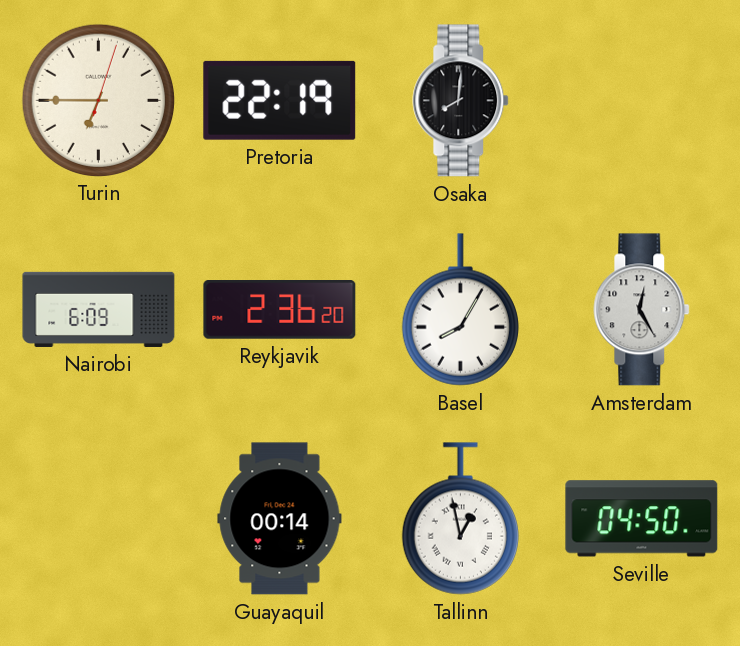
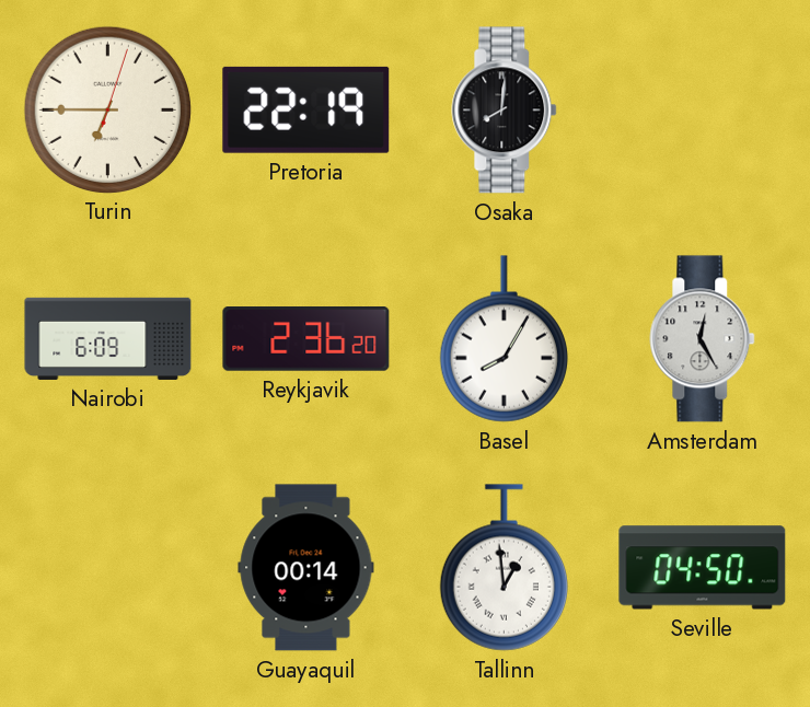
Tallinn: 12:58 -> 12:59 (504, 568)
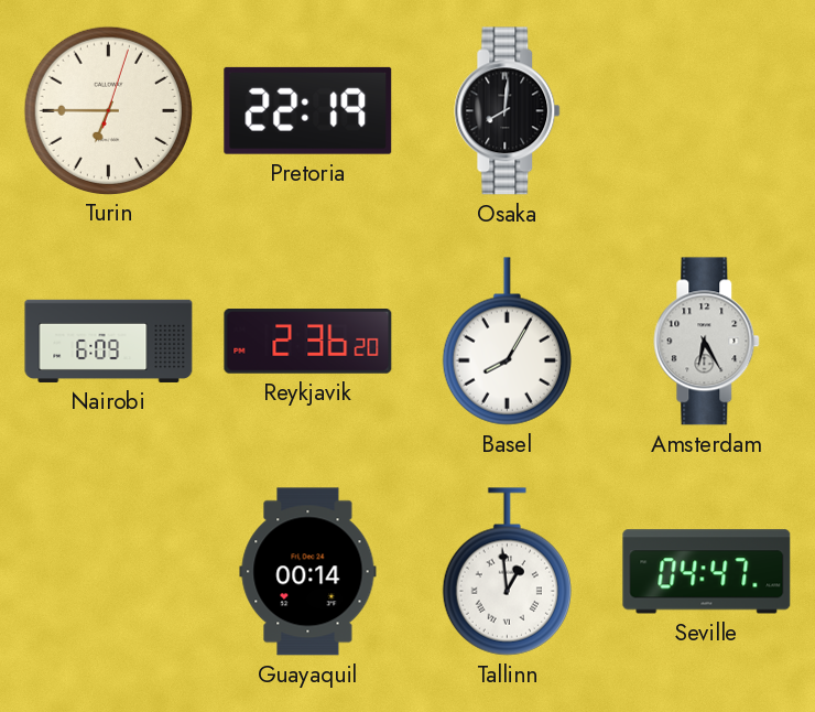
Amsterdam: 12:25 -> 6:25 (707, 342)
Seville: 04:50 -> 04:47 (707, 572)
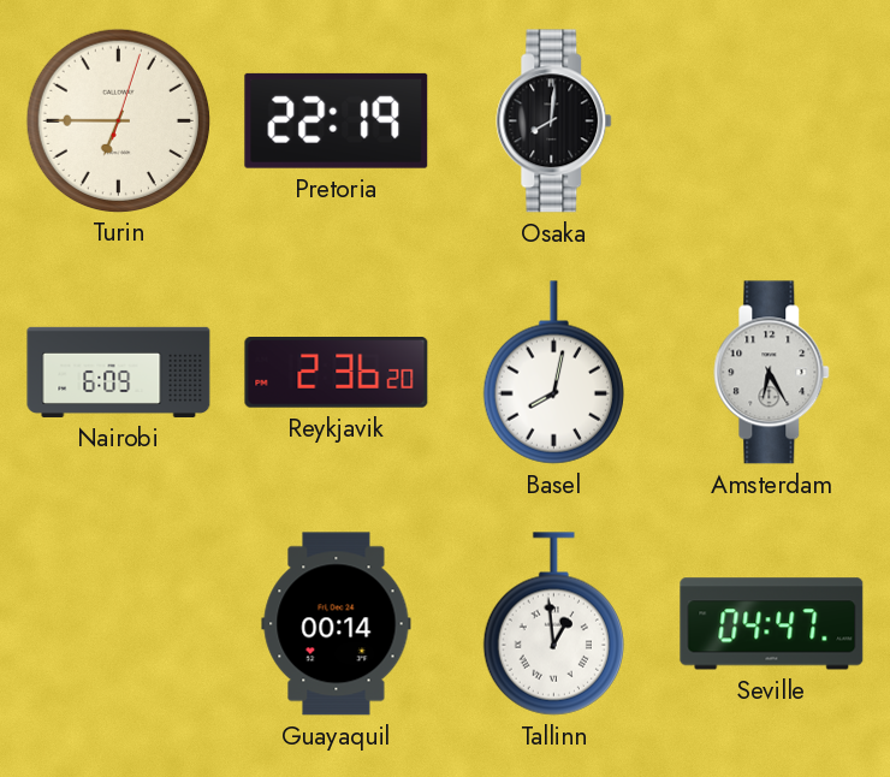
Basel: 8:05 -> 8:02 (553, 373)
